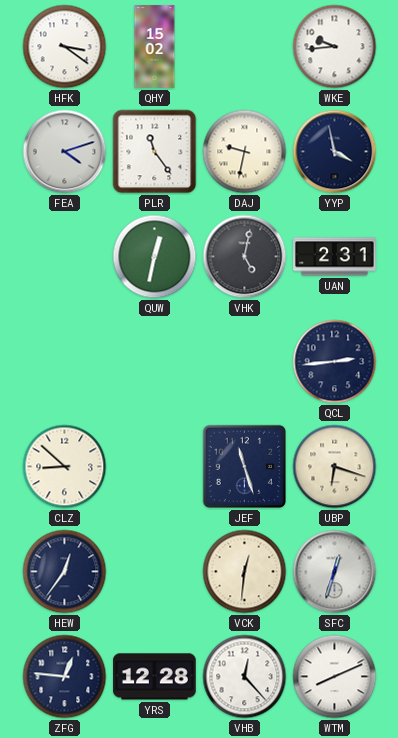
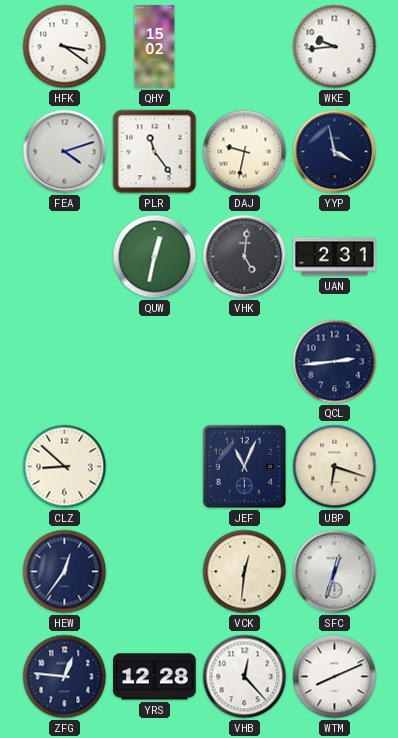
VHK: 5:02 -> 5:01 (245, 257)
JEF: 11:27 -> 11:04 (244, 466)
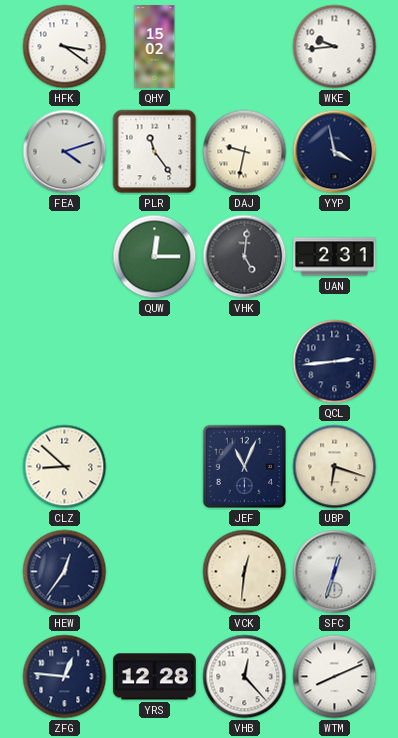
QUW: 12:32 -> 12:15 (155, 257)
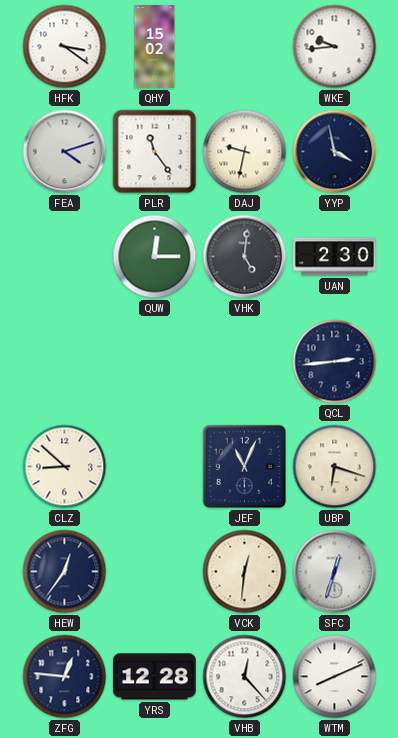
UAN: 2:31 -> 2:30 (335, 257)
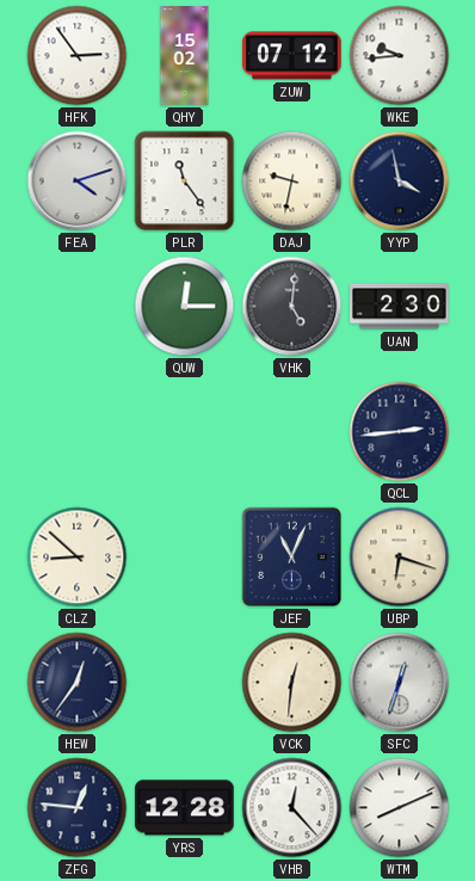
HFK: 3:21 -> 2:54 (78, 56)
ZUW: none -> 07:12 (292, 56)
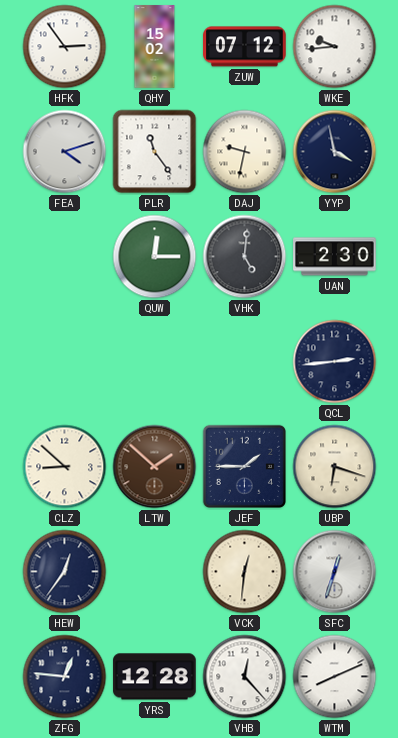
LTW: none -> 1:52 (155, 467)
JEF: 11:04 -> 1:45 (244, 466)
